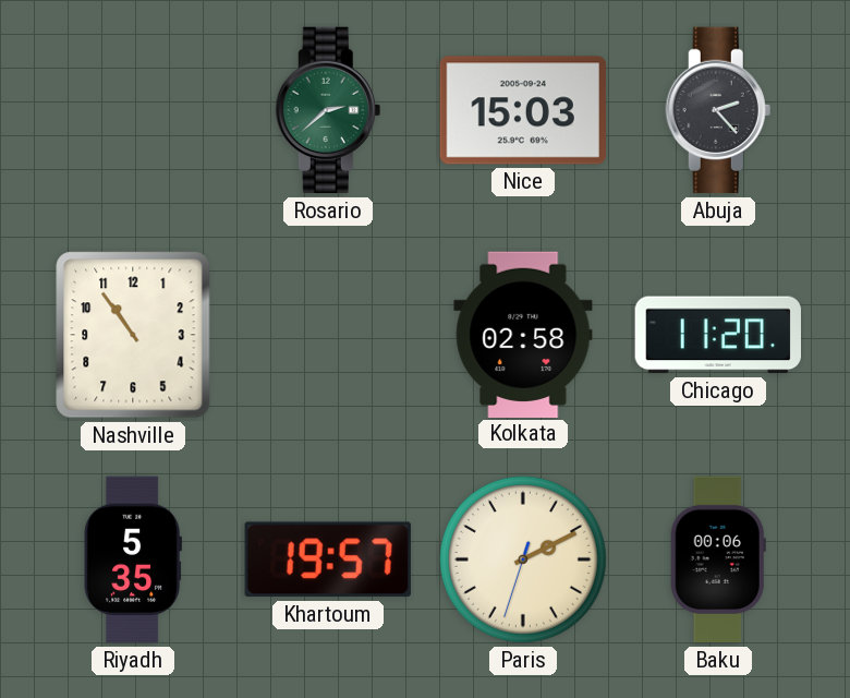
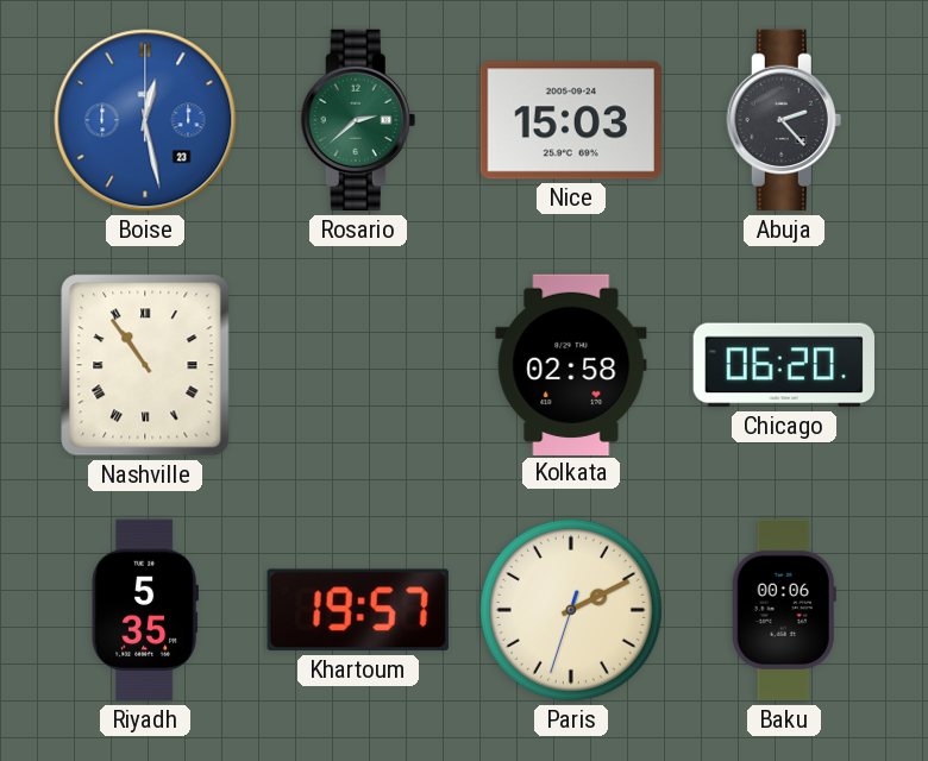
Boise: none -> 12:28 (145, 120)
Nashville numerals: Arabic -> Roman (145, 365)
Chicago: 11:20 -> 06:20 (783, 365)
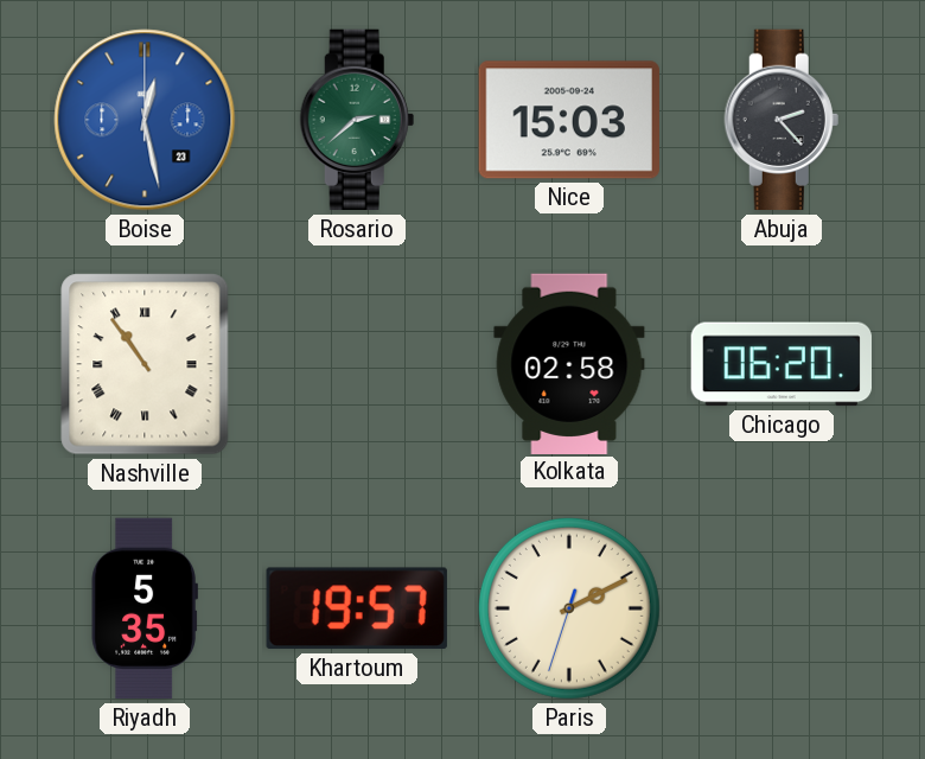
Baku: 00:06 -> none (784, 610)
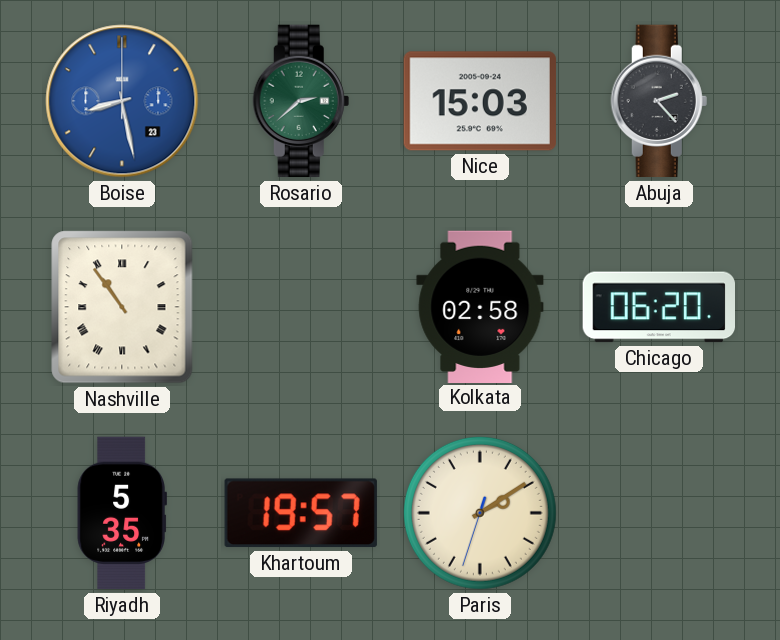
Boise: 12:28 -> 8:28 (122, 101)
Paris: 2:10 -> 2:09 (480, 513)
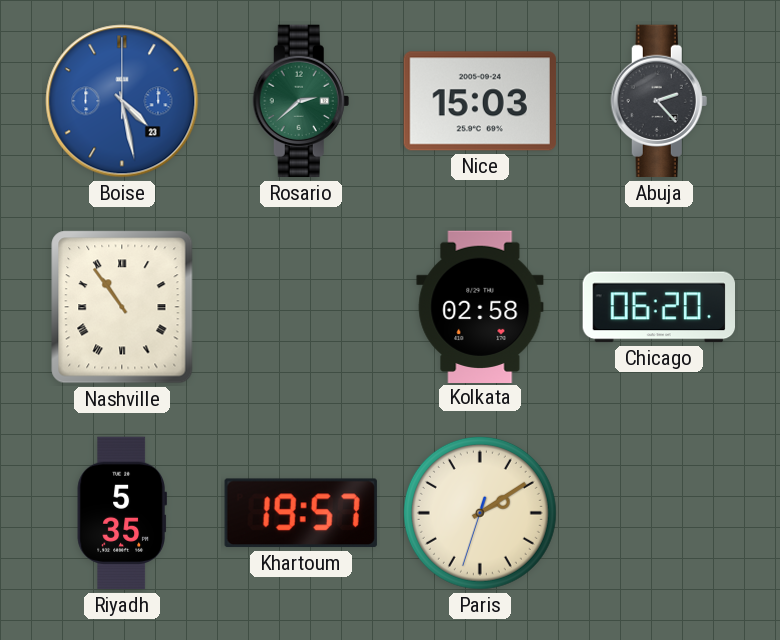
Boise: 8:28 -> 4:28 (122, 101)
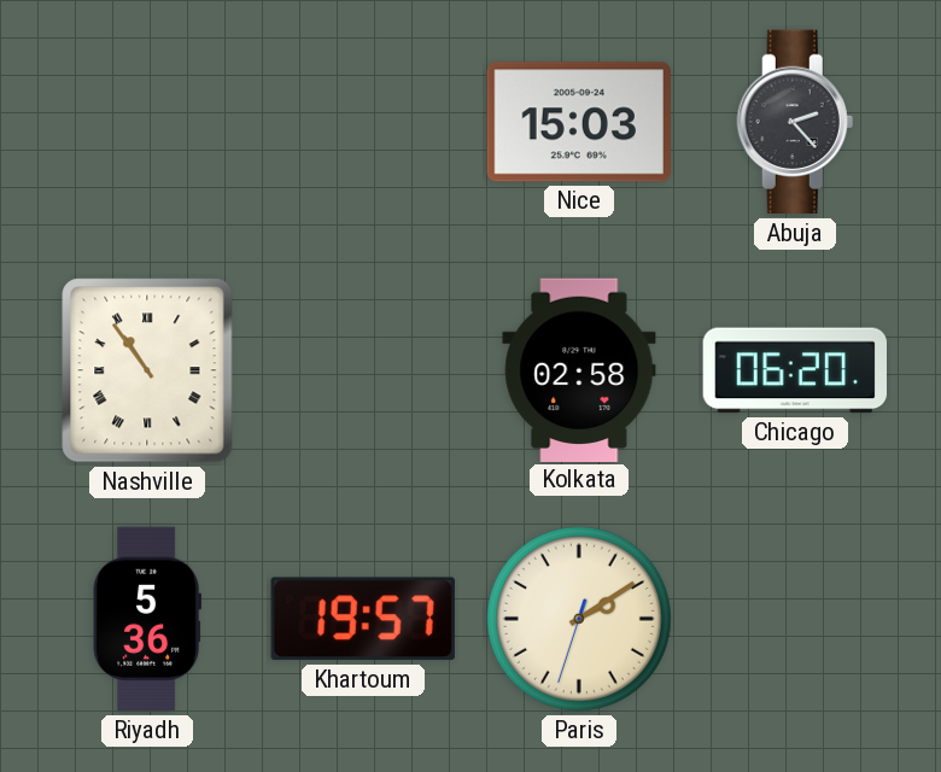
Boise: 4:28 -> none (122, 101)
Rosario: 2:38 -> none (301, 101)
Riyadh: 5:35 -> 5:36 (147, 619)
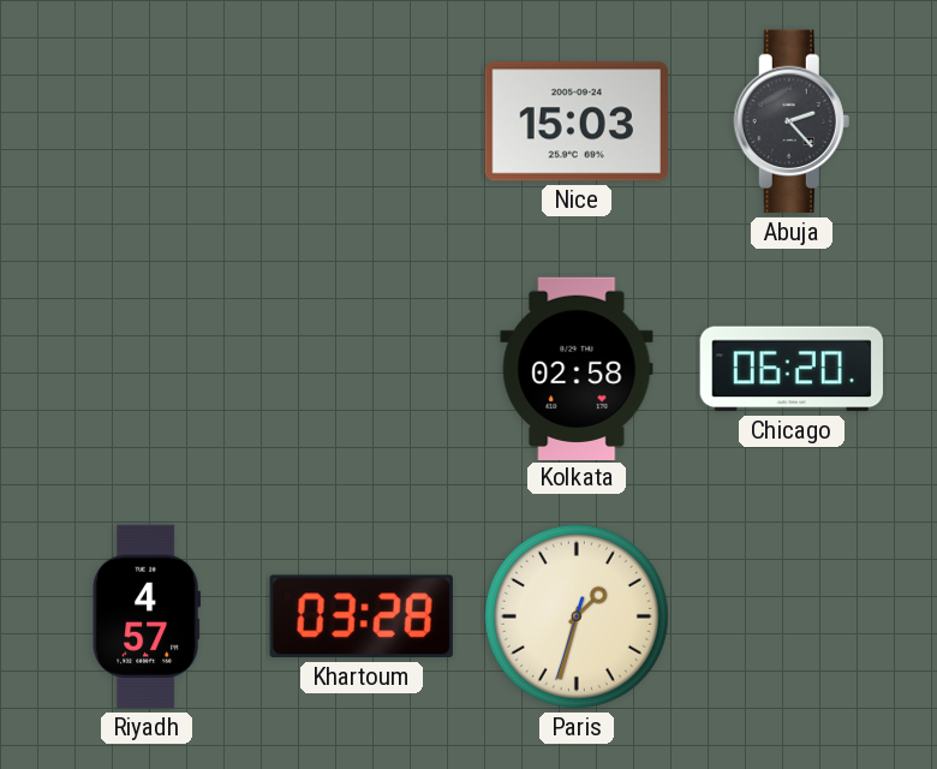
Nashville: 10:54 -> none (147, 370)
Riyadh: 5:36 -> 4:57 (147, 616)
Khartoum: 19:57 -> 03:28 (362, 616)
Paris: 2:09 -> 1:32 (577, 616)
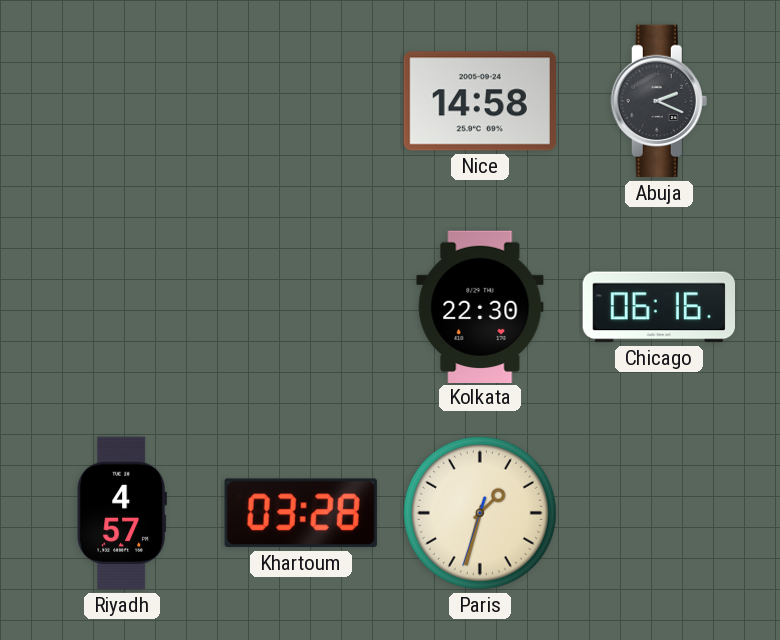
Nice: 15:03 -> 14:58 (479, 101)
Abuja: 2:23 -> 2:19 (659, 101)
Kolkata: 02:58 -> 22:30 (480, 306)
Chicago: 06:20 -> 06:16 (658, 307)
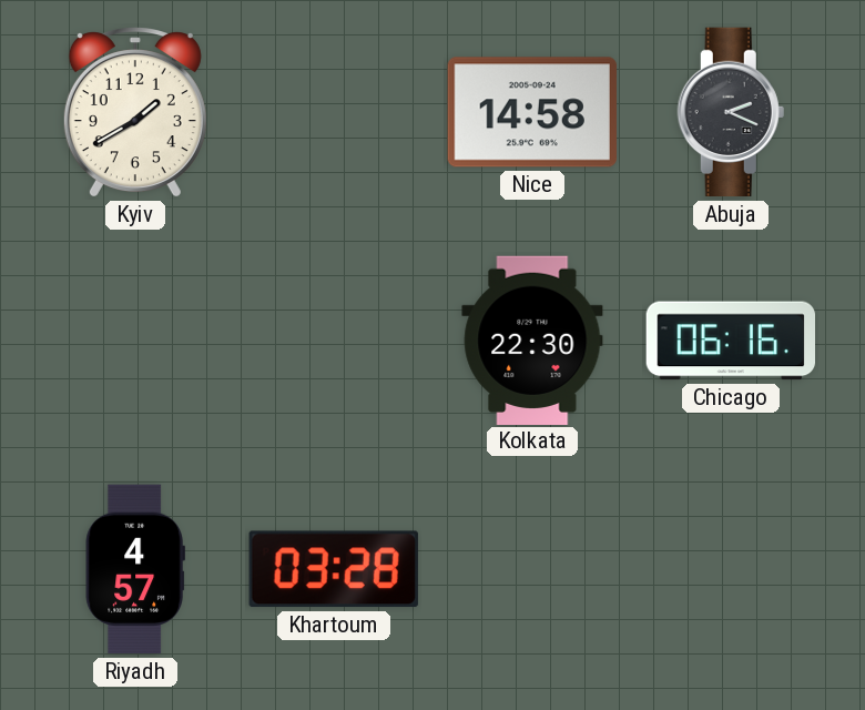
Kyiv: none -> 1:40 (135, 113)
Paris: 1:32 -> none (480, 513)
